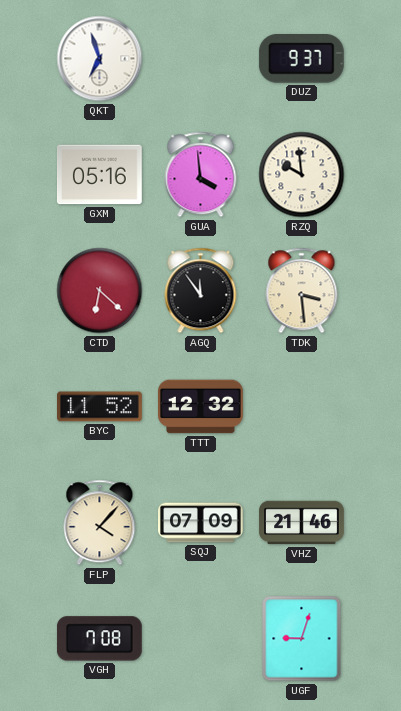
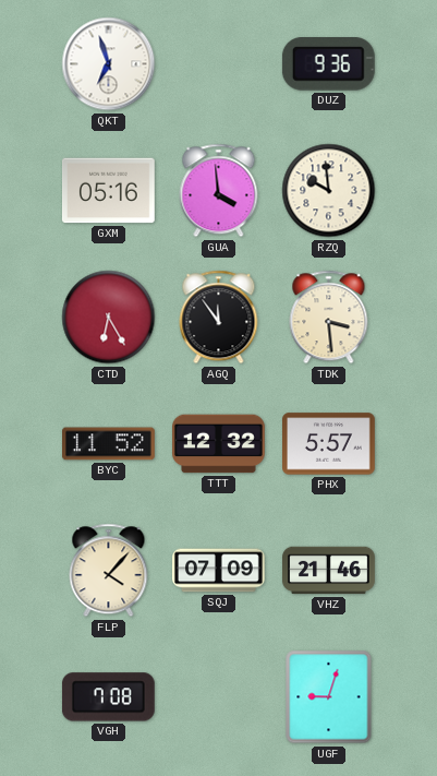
DUZ: 9:37 -> 9:36 (328, 64)
CTD: 6:22 -> 6:25 (109, 318)
PHX: none -> 5:57 (329, 444)
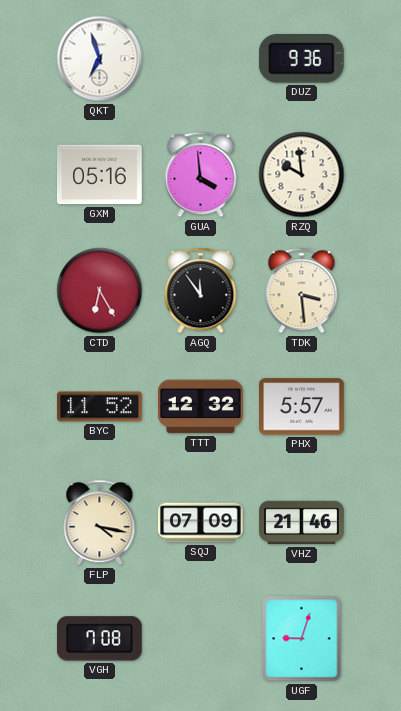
FLP: 4:07 -> 4:17 (100, 523)
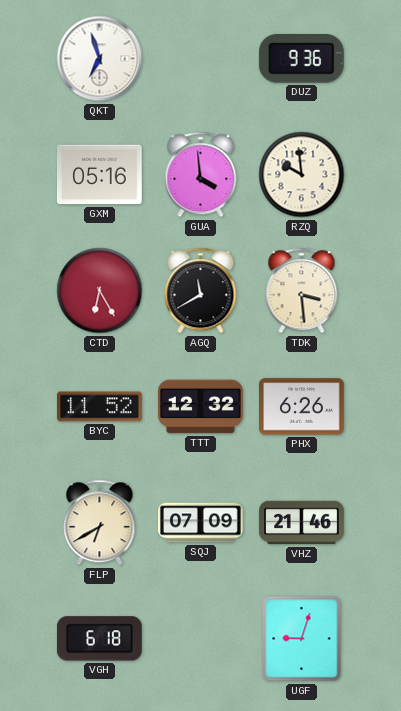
AGQ: 11:54 -> 11:40 (201, 291)
PHX: 5:57 -> 6:26 (302, 407)
FLP: 4:17 -> 6:40 (100, 523)
VGH: 7:08 -> 6:18 (99, 639)
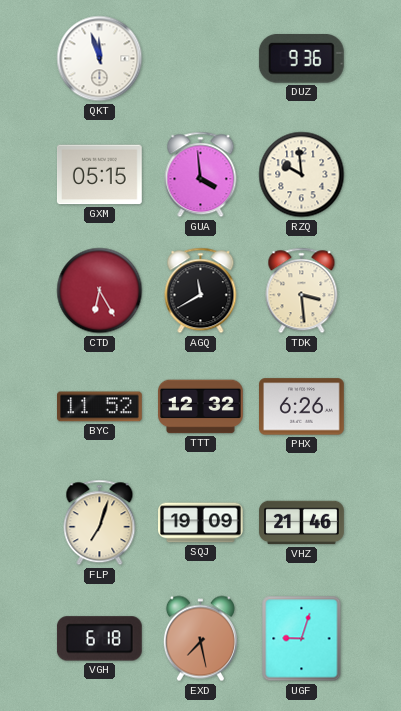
QKT: 6:57 -> 11:57 (100, 59)
GXM: 05:16 -> 05:15 (100, 175)
FLP: 6:40 -> 7:03 (100, 523)
SQJ: 07:09 -> 19:09 (201, 523)
EXD: none -> 7:28 (200, 639)
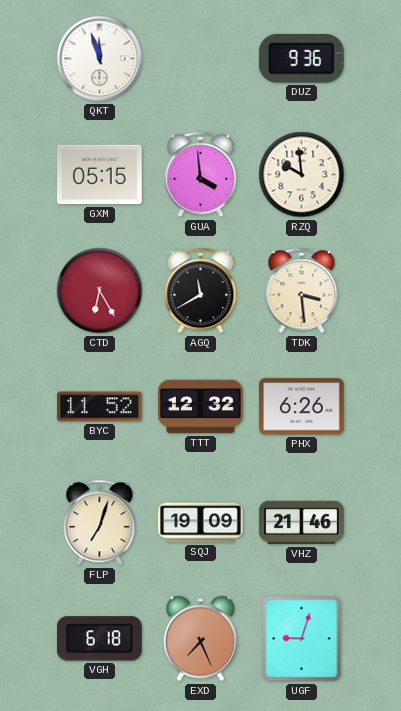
EXD: 7:28 -> 7:26 (200, 639)
